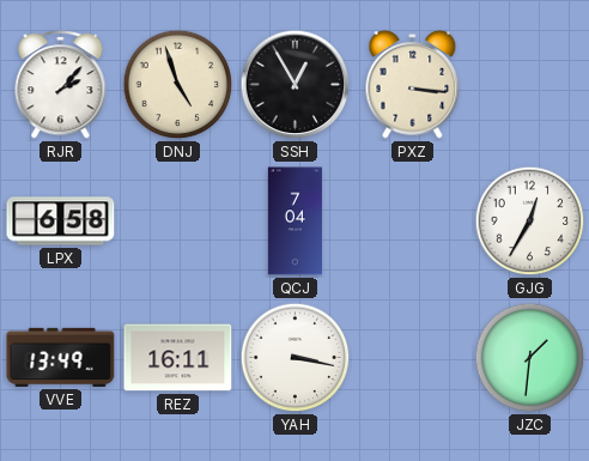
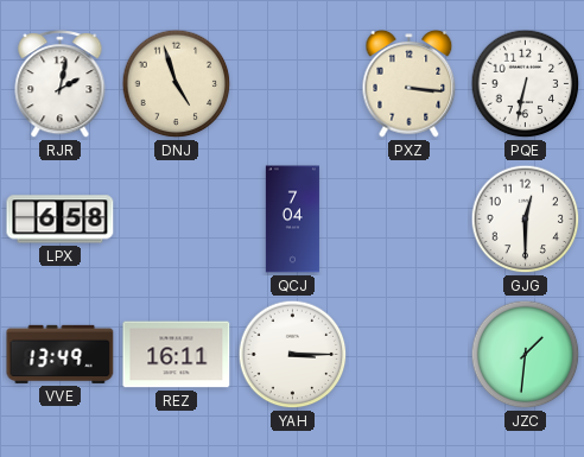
RJR: 2:07 -> 2:02 (61, 84)
SSH: 12:55 -> none (296, 85)
PQE: none -> 6:32 (526, 84)
GJG: 12:35 -> 12:30 (526, 220)
YAH: 3:17 -> 3:15 (293, 355)
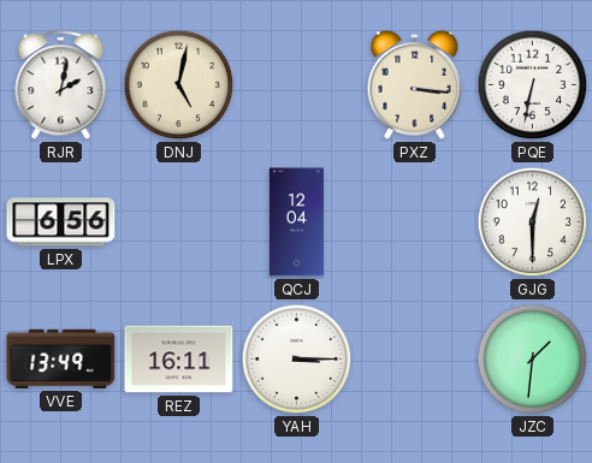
DNJ: 4:57 -> 5:02 (179, 85)
LPX: 6:58 -> 6:56 (61, 222)
QCJ: 7:04 -> 12:04 (296, 222)
